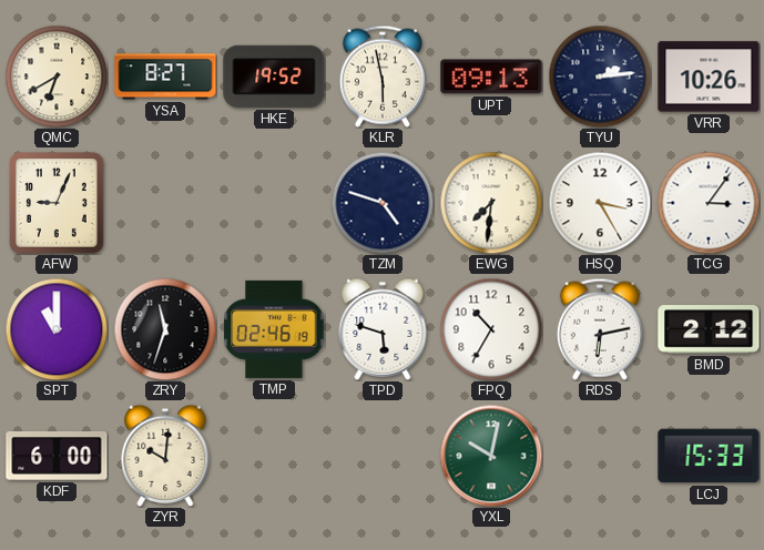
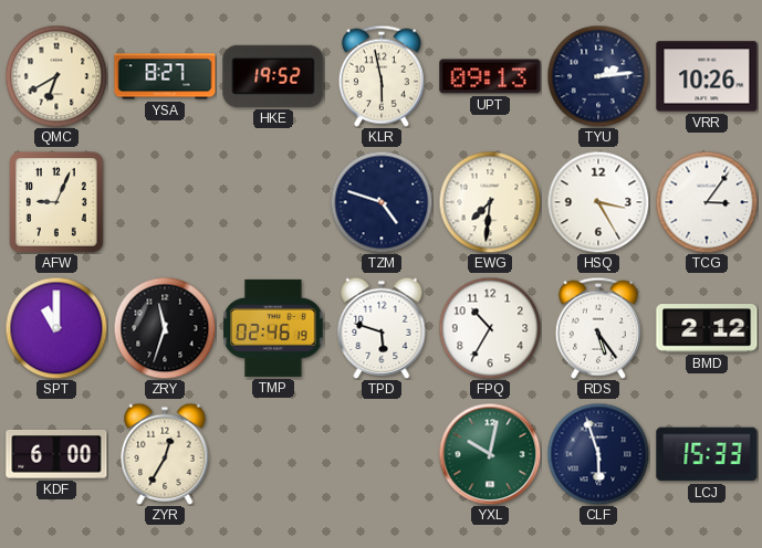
RDS: 6:13 -> 5:24 (598, 328)
ZYR: 10:01 -> 12:35 (165, 454)
CLF: none -> 5:57 (598, 454)
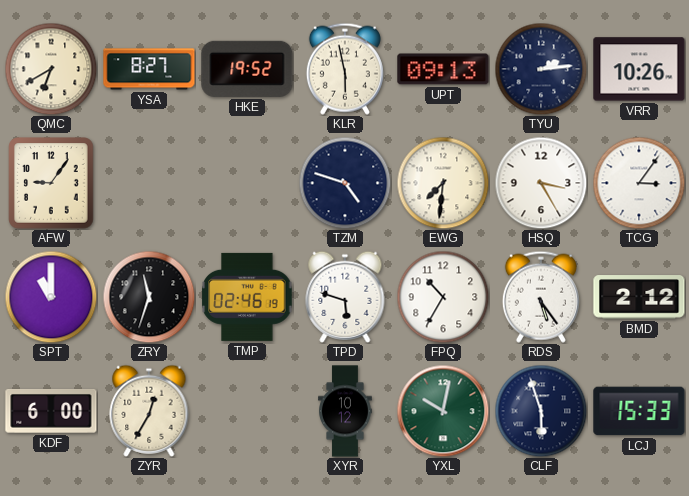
AFW: 9:04 -> 9:06 (51, 183)
XYR: none -> 10:12 (345, 411)
